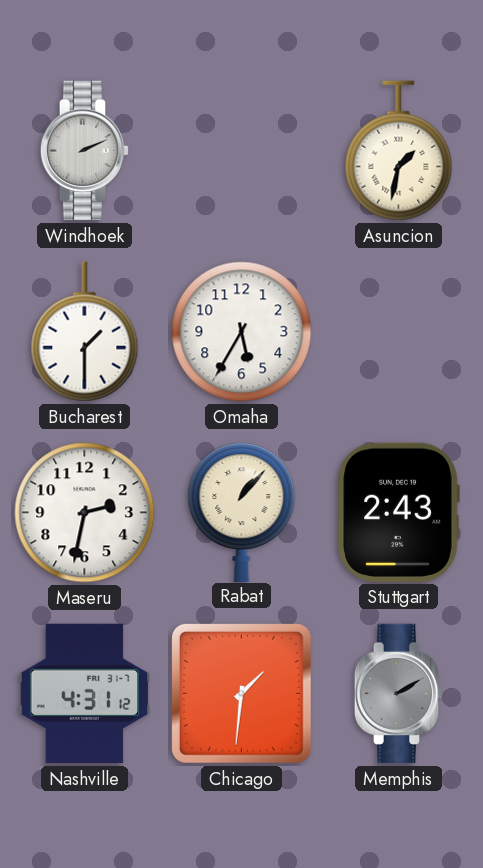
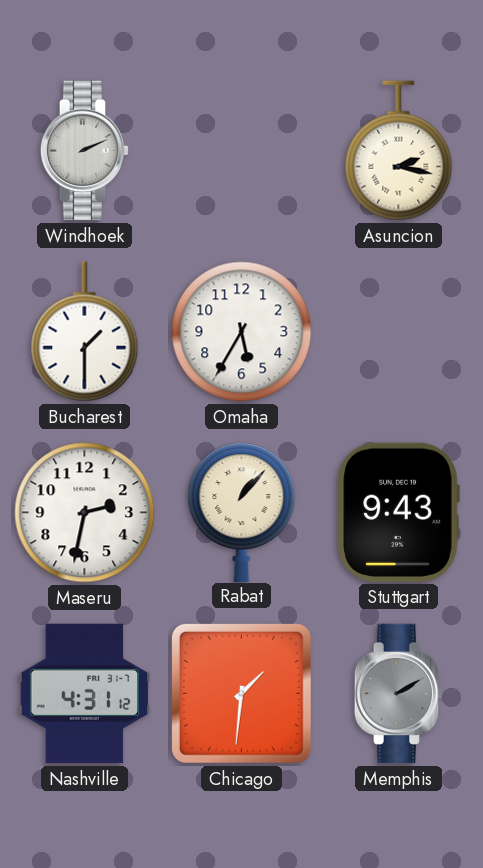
Asuncion: 1:32 -> 2:17 (399, 151)
Stuttgart: 2:43 -> 9:43 (398, 512)
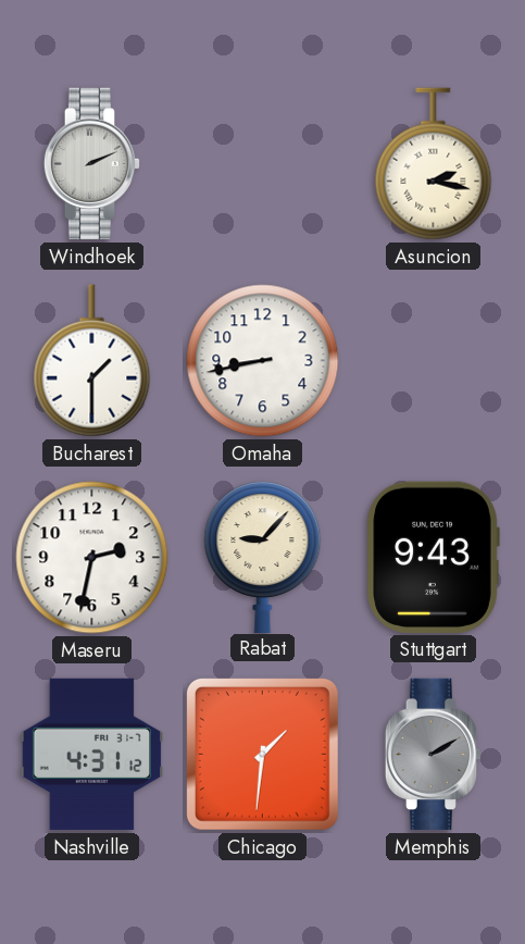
Omaha: 5:35 -> 8:43 (263, 361)
Rabat: 1:07 -> 9:07 (263, 557)
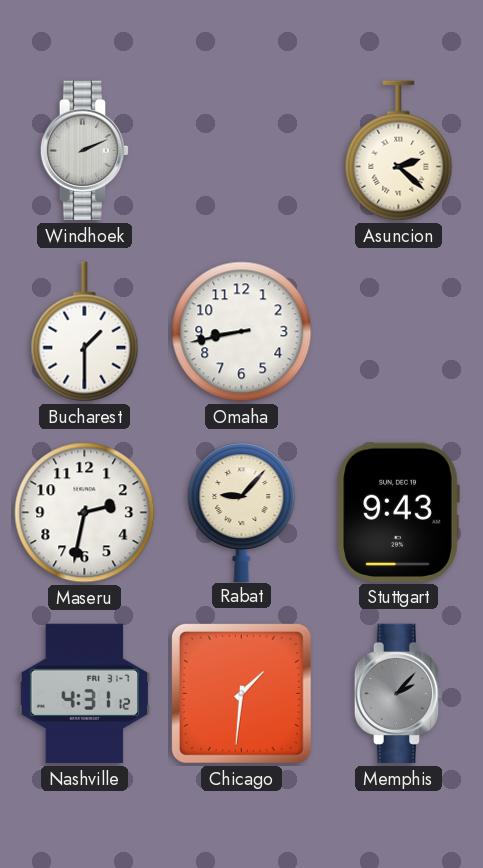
Asuncion: 2:17 -> 2:22 (399, 151)
Memphis: 2:10 -> 2:07 (399, 694)
